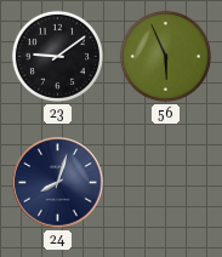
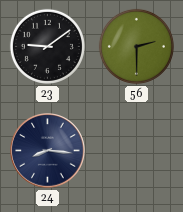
56: 5:56 -> 2:30 (136, 46)
24: 8:03 -> 8:16 (48, 151)
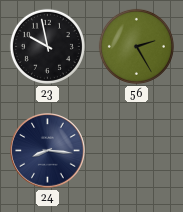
23: 9:09 -> 9:58 (47, 46)
56: 2:30 -> 2:25 (136, 46)
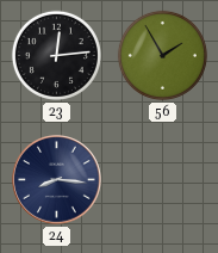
23: 9:58 -> 12:14 (56, 55)
56: 2:25 -> 1:55 (162, 55)
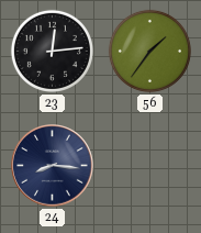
56: 1:55 -> 1:36 (149, 51)
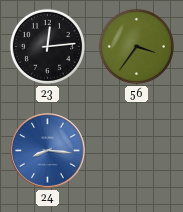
56: 1:36 -> 3:36 (136, 46)
24 dial: navy -> blue (48, 151)
